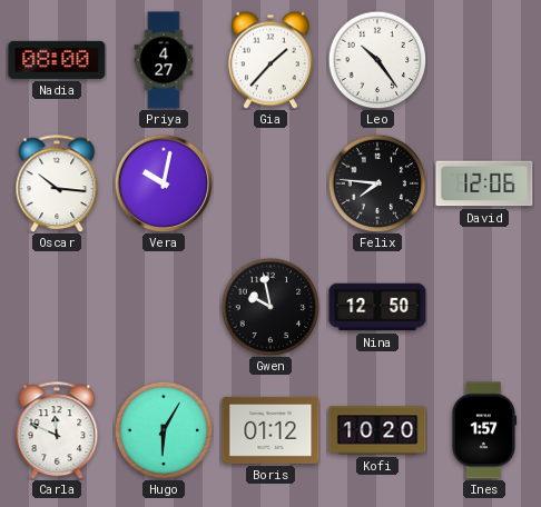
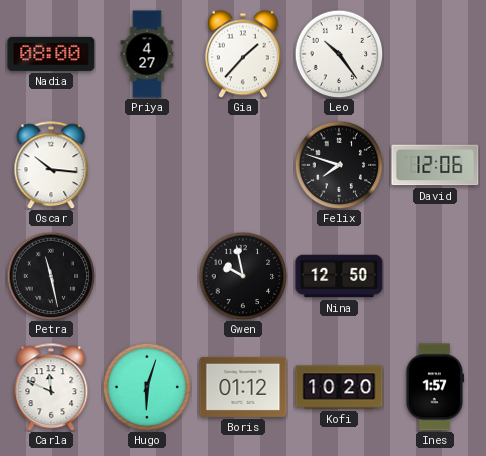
Vera: 10:02 -> none (164, 183)
Felix: 7:46 -> 7:48 (339, 165)
Petra: none -> 11:28 (51, 276)
Hugo: 6:05 -> 6:03 (147, 387)
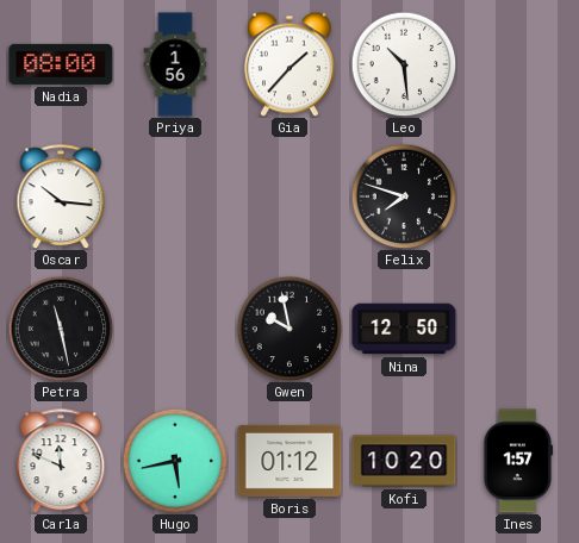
Priya: 4:27 -> 1:56 (175, 64)
Leo: 10:24 -> 10:29 (404, 64)
David: 12:06 -> none (435, 165)
Hugo: 6:03 -> 5:43 (175, 461)
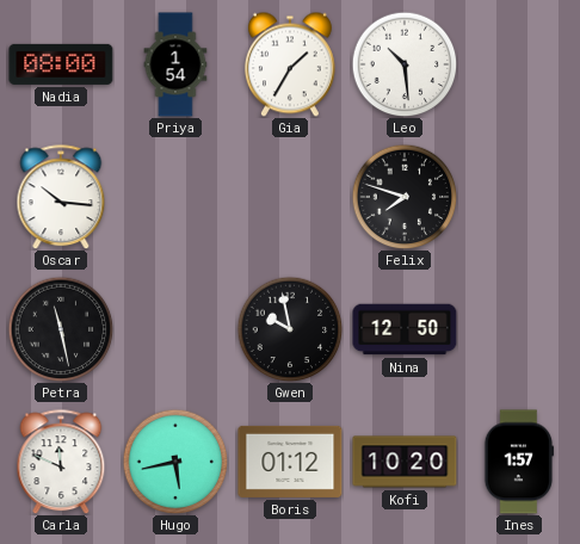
Priya: 1:56 -> 1:54 (175, 64)
Gia: 1:37 -> 1:35 (290, 64)
